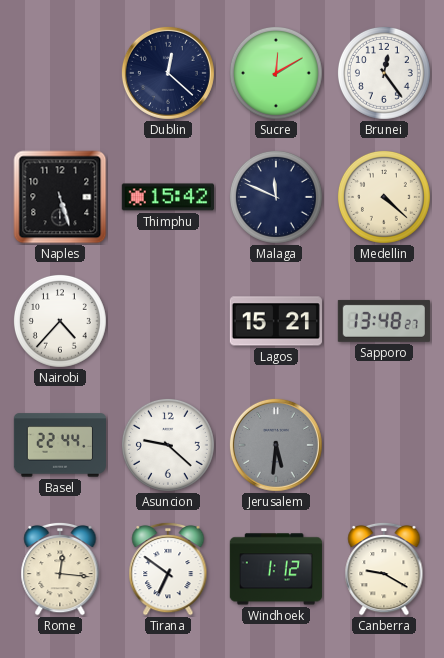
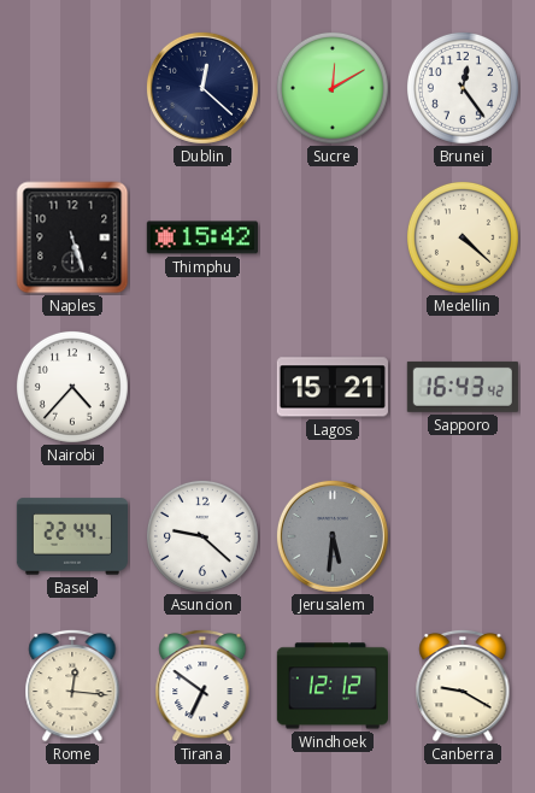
Malaga: 11:49 -> none (276, 197)
Sapporo: 13:48 -> 16:43 (463, 387)
Windhoek: 1:12 -> 12:12 (333, 686)
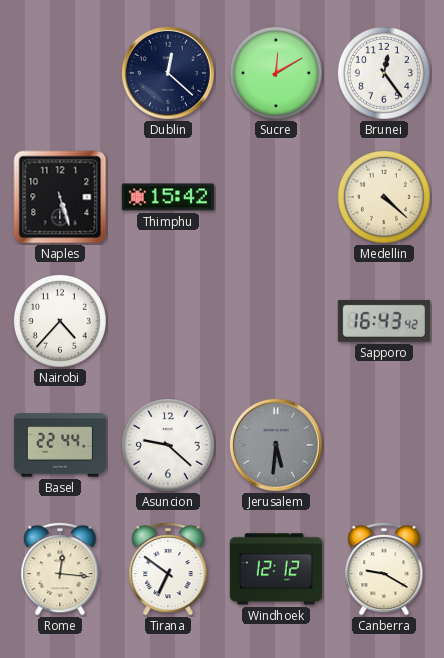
Lagos: 15:21 -> none (333, 387)
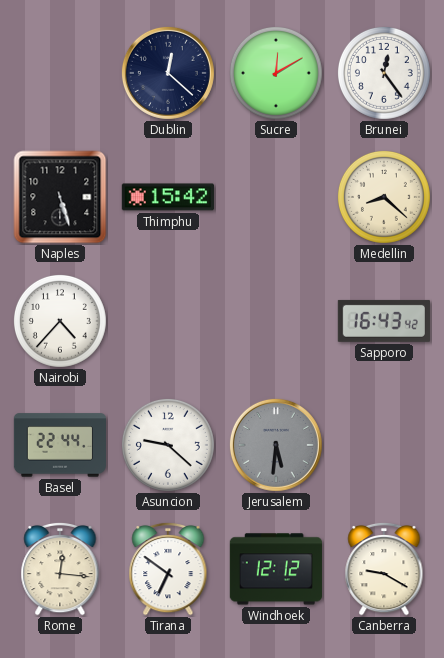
Medellin: 4:22 -> 8:22 (384, 197)
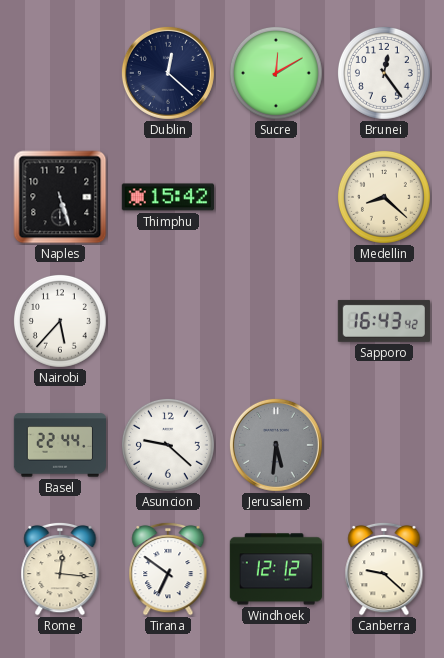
Nairobi: 4:37 -> 5:37 (60, 321)
Canberra: 9:20 -> 9:22 (384, 569)
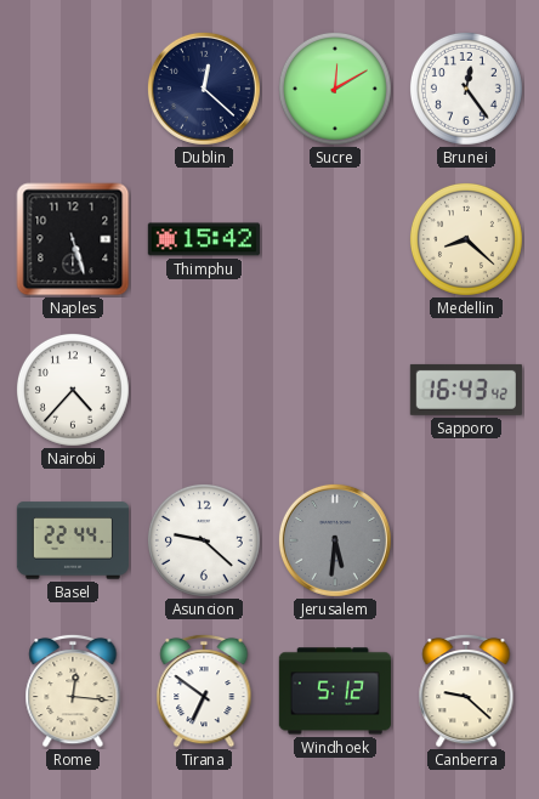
Nairobi: 5:37 -> 4:37 (73, 390)
Windhoek: 12:12 -> 5:12 (335, 691)
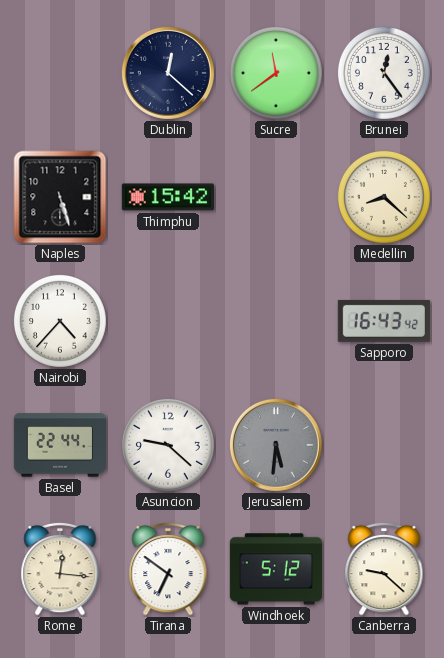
Sucre: 12:10 -> 11:39 (276, 73)
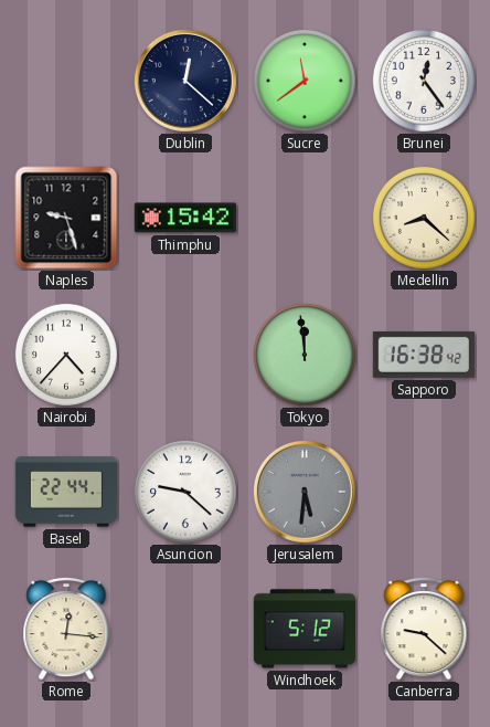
Naples: 5:27 -> 9:27 (66, 218)
Tokyo: none -> 11:59 (305, 355)
Sapporo: 16:43 -> 16:38 (424, 355)
Tirana: 6:51 -> none (168, 569)
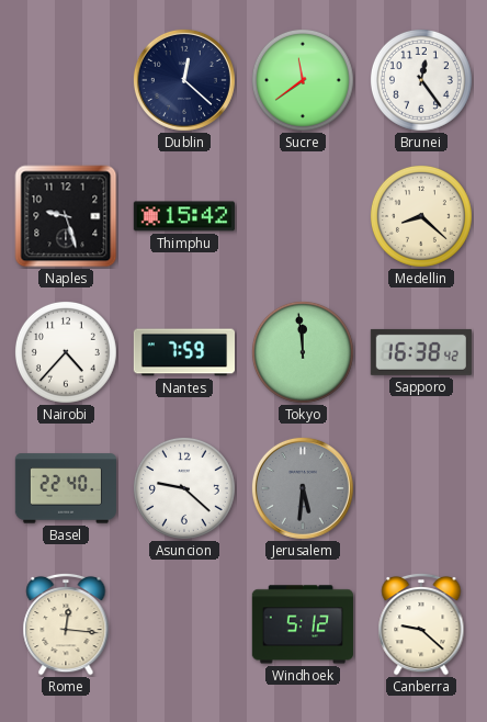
Nantes: none -> 7:59 (183, 352)
Basel: 22:44 -> 22:40 (65, 488)
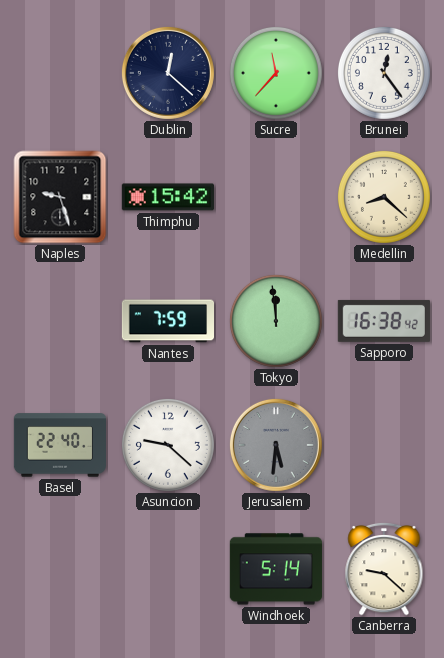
Sucre: 11:39 -> 11:37 (276, 73)
Nairobi: 4:37 -> none (66, 352)
Rome: 12:16 -> none (66, 624)
Windhoek: 5:12 -> 5:14 (276, 569)
